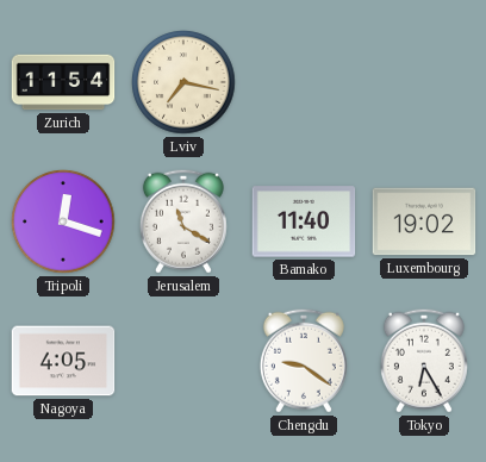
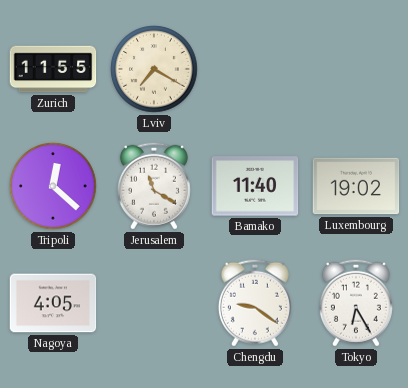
Zurich: 11:54 -> 11:55 (53, 69)
Lviv: 7:17 -> 7:20 (154, 69)
Tripoli: 12:18 -> 12:22 (53, 186)
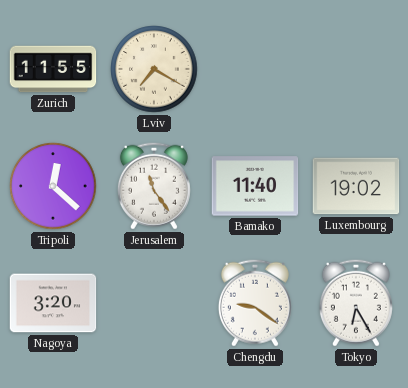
Jerusalem: 11:20 -> 11:24 (154, 186)
Nagoya: 4:05 -> 3:20 (53, 303)
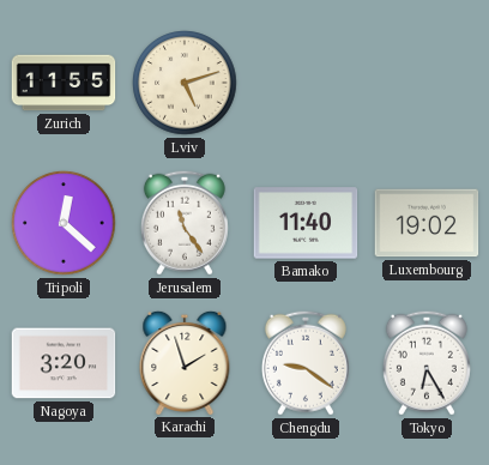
Lviv: 7:20 -> 5:12 (185, 83)
Karachi: none -> 1:57 (185, 362)
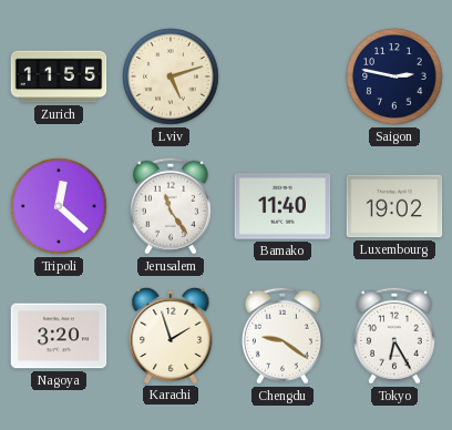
Saigon: none -> 2:47 (394, 76)
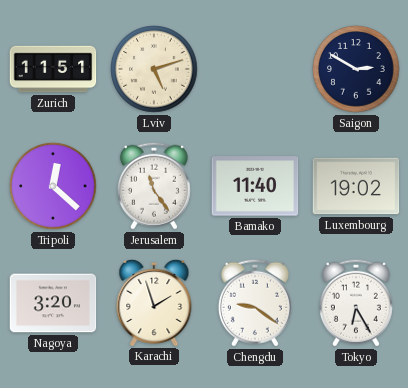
Zurich: 11:55 -> 11:51 (53, 69)
Saigon: 2:47 -> 2:50 (356, 69)
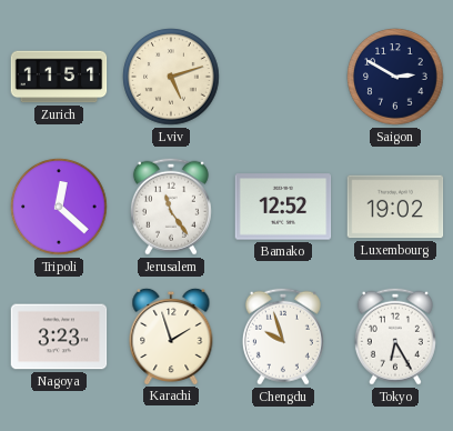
Bamako: 11:40 -> 12:52 (283, 207)
Nagoya: 3:20 -> 3:23 (59, 337)
Chengdu: 9:21 -> 9:57 (283, 337)
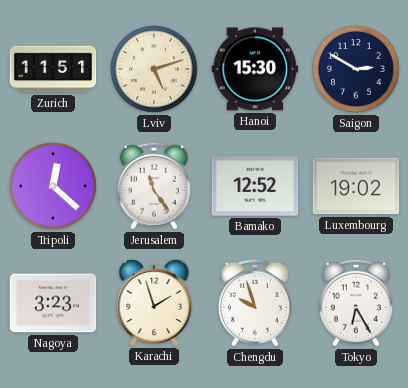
Hanoi: none -> 15:30 (255, 69)
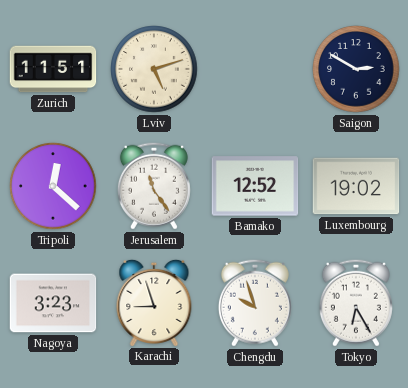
Hanoi: 15:30 -> none (255, 69)
Karachi: 1:57 -> 8:57 (154, 302)
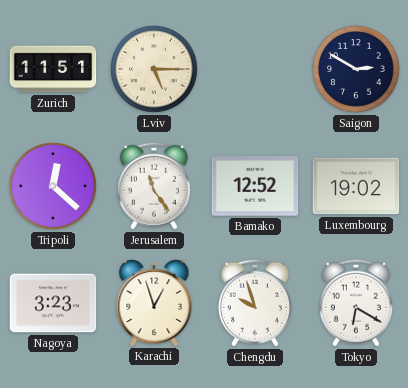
Lviv: 5:12 -> 5:15 (154, 69)
Karachi: 8:57 -> 12:57 (154, 302)
Tokyo: 6:25 -> 6:20 (356, 303)
